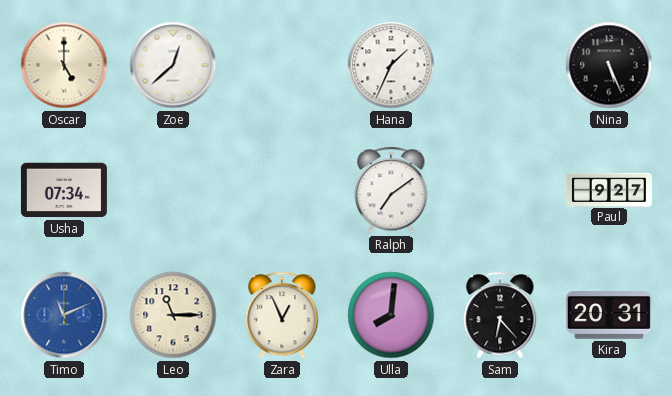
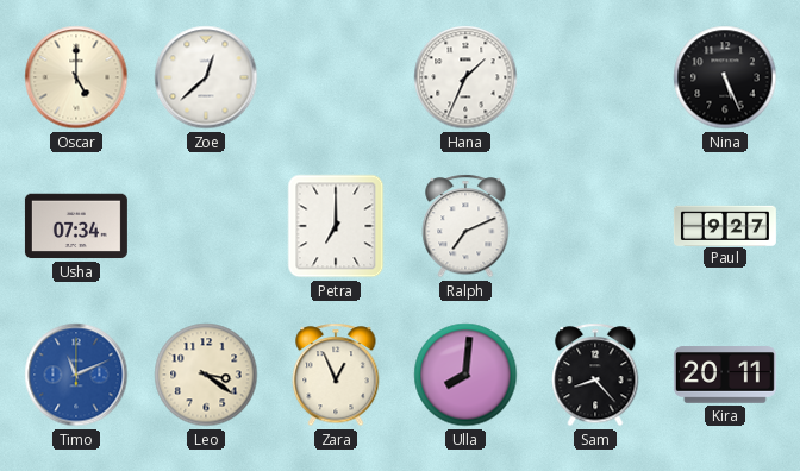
Petra: none -> 7:00 (336, 226)
Ralph: 7:09 -> 7:11 (465, 226)
Leo: 11:15 -> 3:21 (206, 375)
Sam: 6:23 -> 8:23 (595, 375)
Kira: 20:31 -> 20:11 (725, 375)
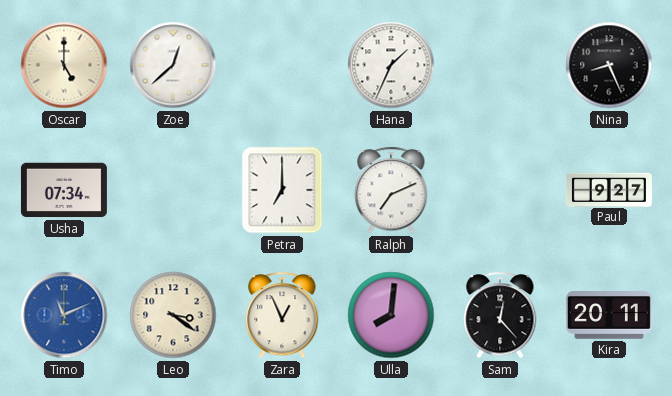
Nina: 5:26 -> 8:26 (609, 65)
Sam: 8:23 -> 12:23 (500, 315)
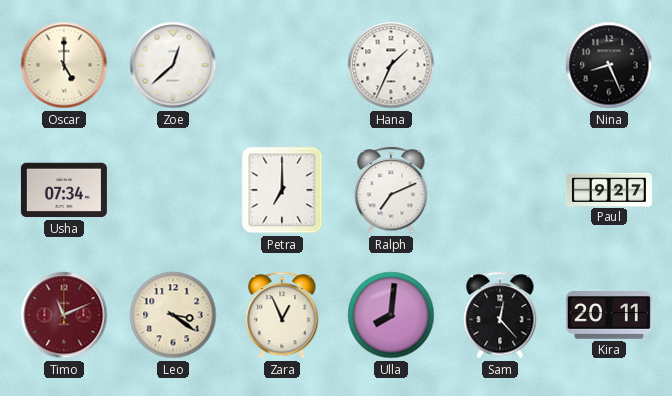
Timo dial: blue -> burgundy (64, 315)
